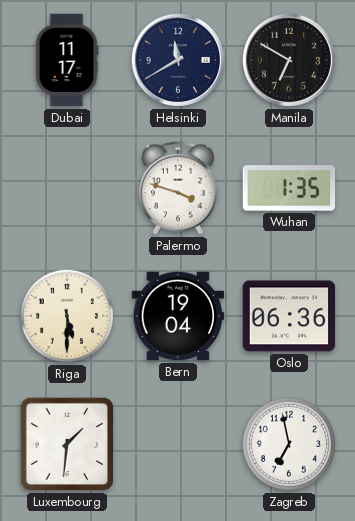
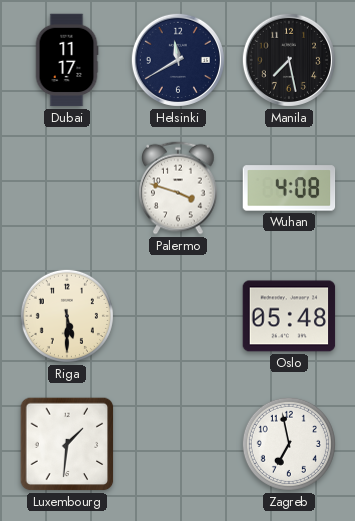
Manila: 6:50 -> 7:28 (289, 60)
Wuhan: 1:35 -> 4:08 (289, 188)
Bern: 19:04 -> none (178, 316)
Oslo: 06:36 -> 05:48 (289, 316)
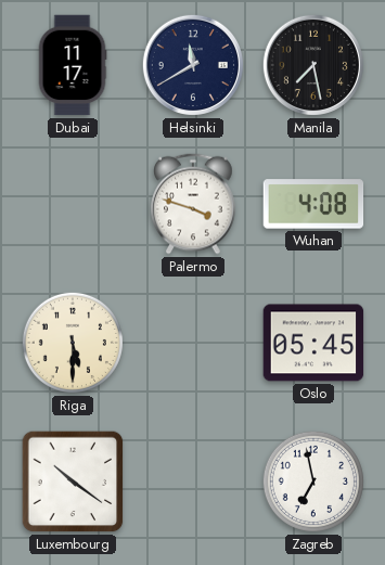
Oslo: 05:48 -> 05:45 (313, 343)
Luxembourg: 1:31 -> 10:21 (73, 481)
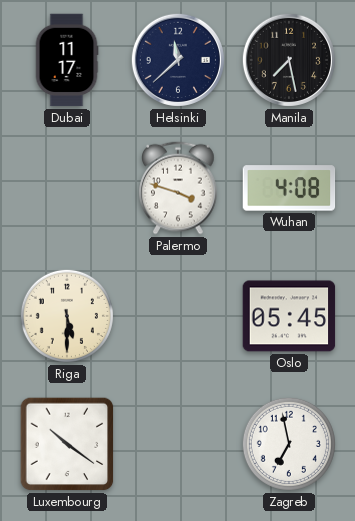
Helsinki: 11:40 -> 11:38 (178, 60)
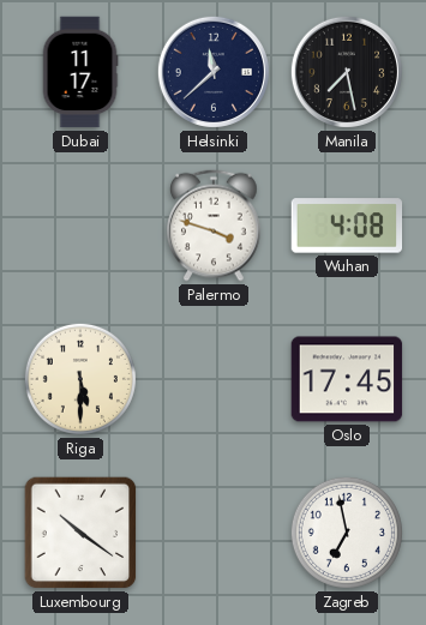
Oslo: 05:45 -> 17:45 (347, 379)
